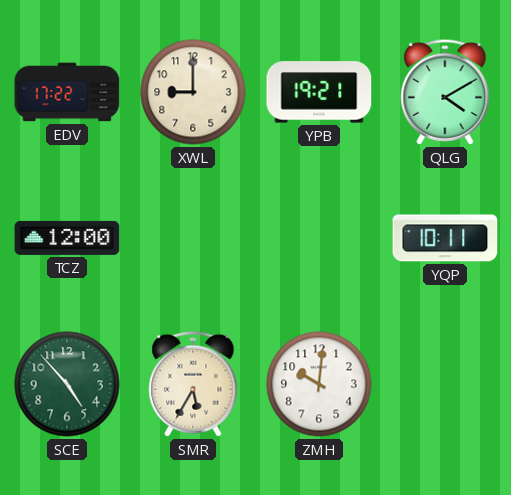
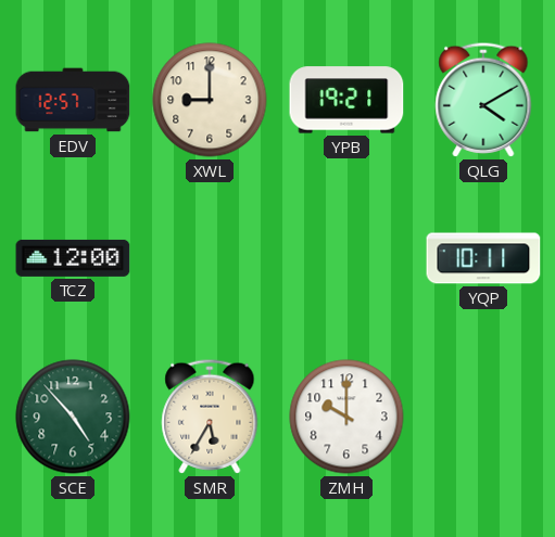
EDV: 17:22 -> 12:57 (73, 100)
ZMH: 10:01 -> 10:00 (346, 417)
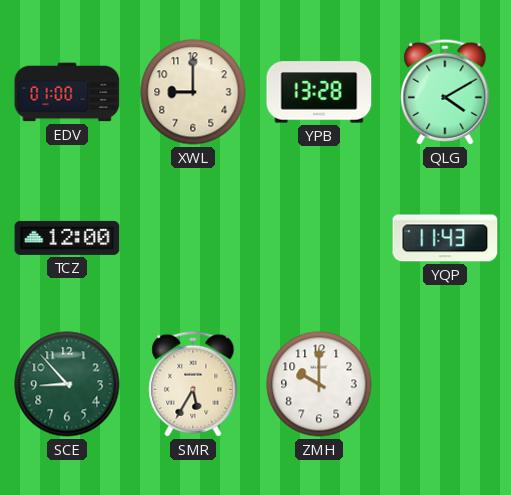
EDV: 12:57 -> 01:00 (67, 92)
YPB: 19:21 -> 13:28 (319, 92)
YQP: 10:11 -> 11:43 (445, 238)
SCE: 4:53 -> 8:53 (67, 384)
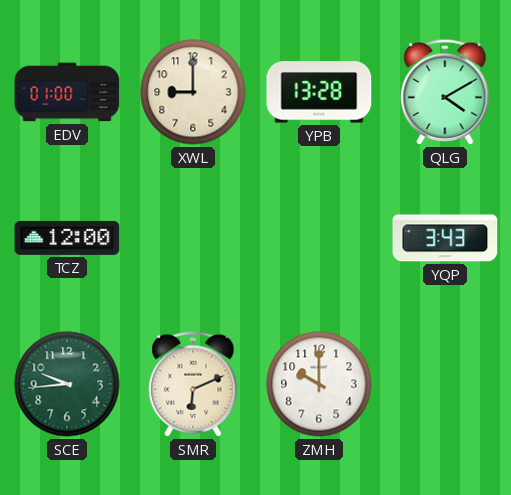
YQP: 11:43 -> 3:43 (445, 238)
SCE: 8:53 -> 9:44 (67, 384)
SMR: 5:35 -> 6:11 (193, 384)
